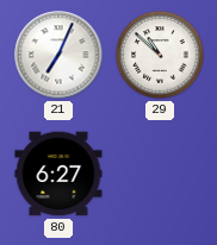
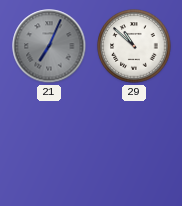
21 dial: white -> grey (49, 46)
80: 6:27 -> none (58, 174)
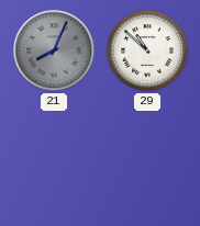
21: 7:04 -> 8:04 (54, 50)
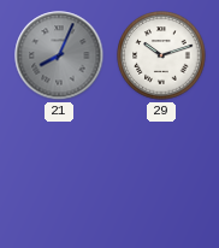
29: 10:52 -> 10:12 (161, 55)
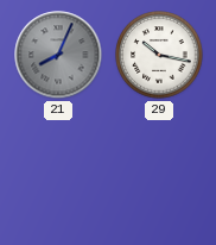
29: 10:12 -> 10:17 (159, 55)
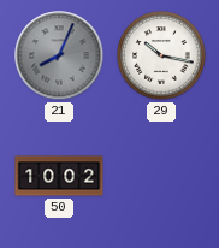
50: none -> 10:02 (59, 176)
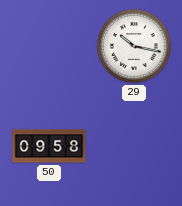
21: 8:04 -> none (59, 55)
50: 10:02 -> 09:58 (49, 146)
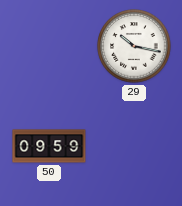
50: 09:58 -> 09:59 (49, 146)
